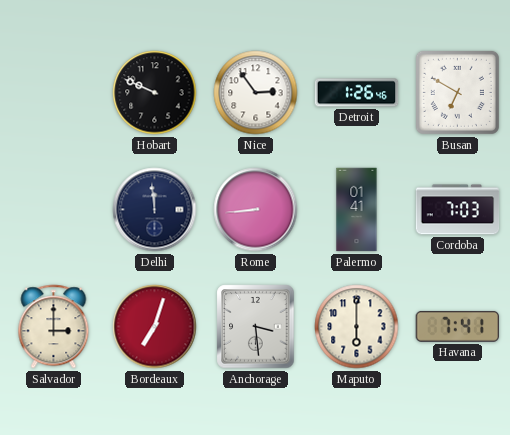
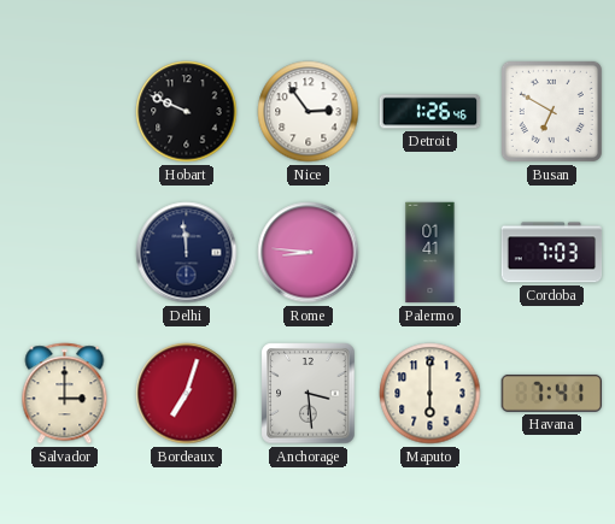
Rome: 8:44 -> 8:46 (309, 253)
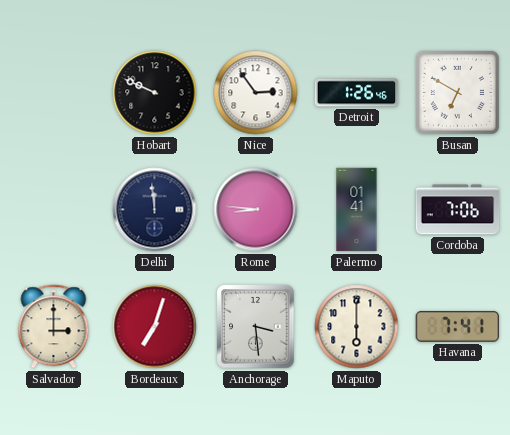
Cordoba: 7:03 -> 7:06 (458, 210)
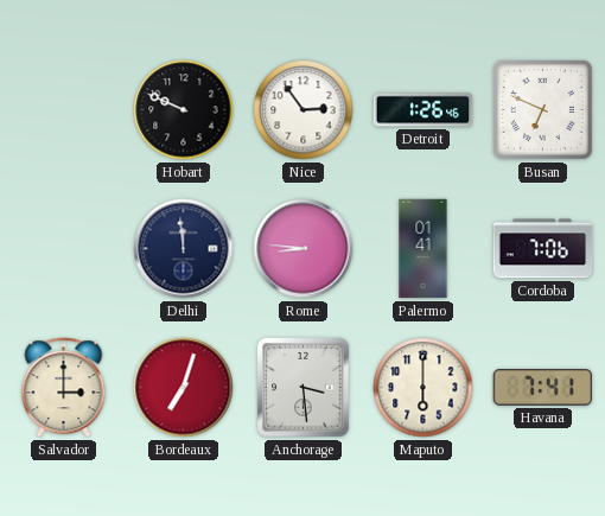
Busan: 6:50 -> 6:49 (542, 109)
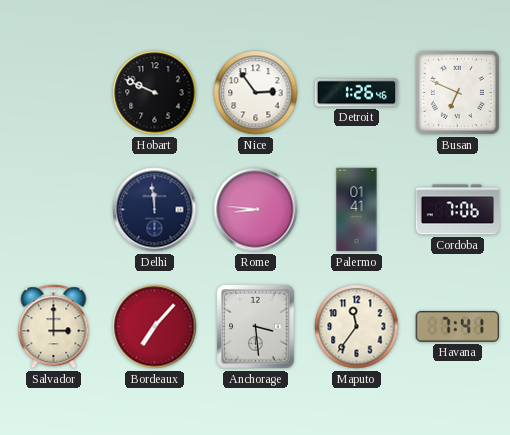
Bordeaux: 7:03 -> 7:07 (155, 327)
Maputo: 6:00 -> 11:36 (357, 327)
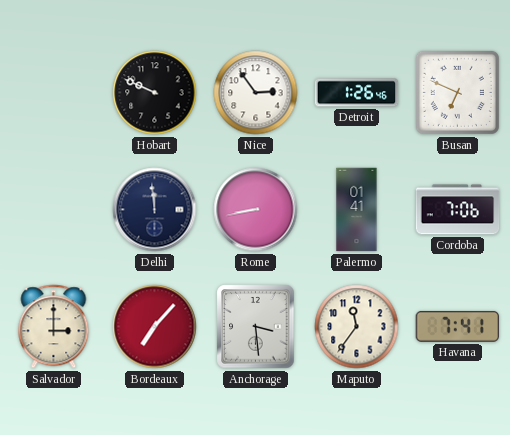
Rome: 8:46 -> 8:43 (256, 210)
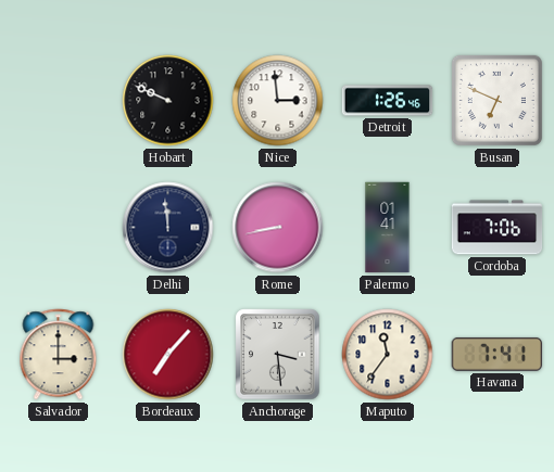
Nice: 2:54 -> 2:59 (278, 101)
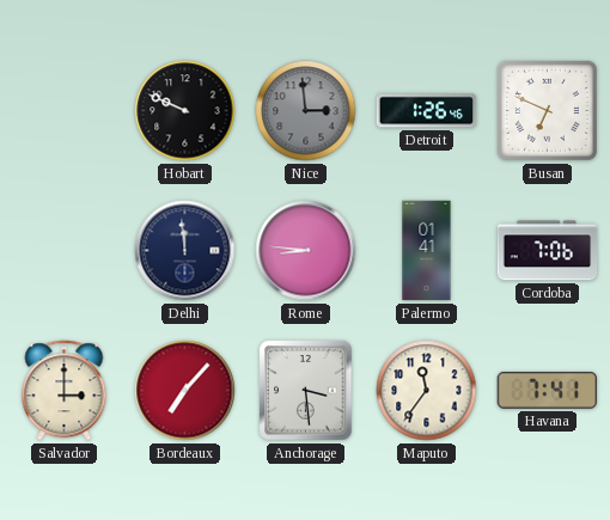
Nice dial: white -> grey (306, 111)
Rome: 8:43 -> 8:46 (306, 251)
